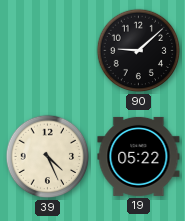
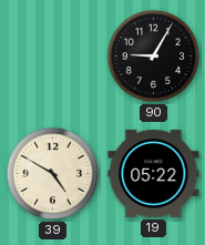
90: 9:08 -> 9:05 (154, 57)
39: 4:26 -> 4:50 (53, 174)
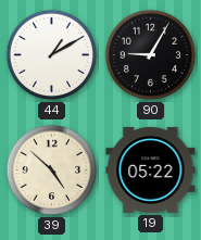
44: none -> 1:10 (52, 55)
39: 4:50 -> 4:52 (52, 170)
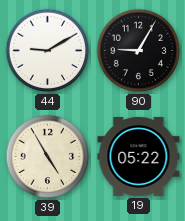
44: 1:10 -> 9:10 (48, 51)
39: 4:52 -> 4:55 (48, 157)
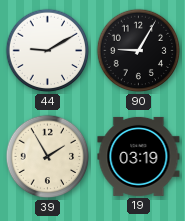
39: 4:55 -> 1:55 (48, 157)
19: 05:22 -> 03:19 (139, 156)
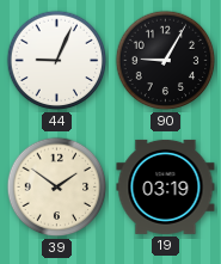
44: 9:10 -> 9:04 (57, 61)
39: 1:55 -> 1:51 (57, 188)
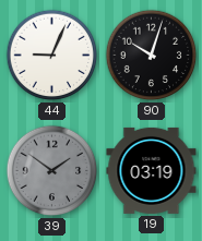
90: 9:05 -> 10:03 (152, 56)
39 dial: cream -> grey (52, 171)
